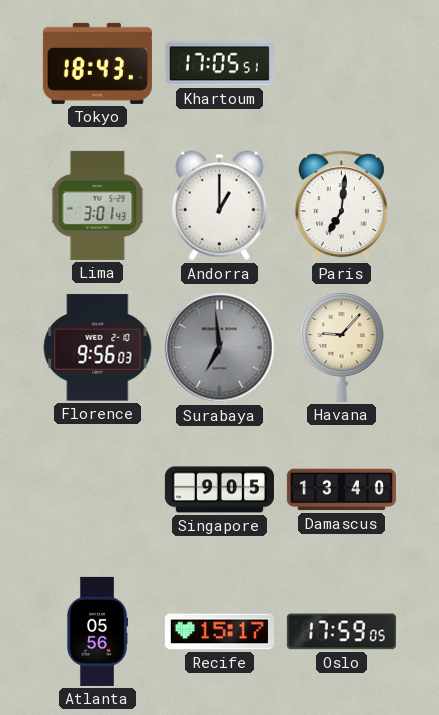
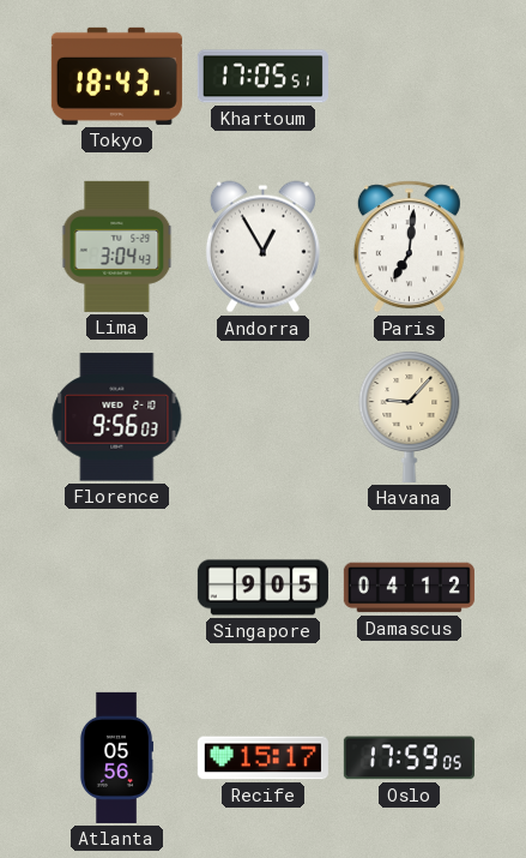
Lima: 3:01 -> 3:04 (117, 246)
Andorra: 1:00 -> 12:55 (262, 247)
Surabaya: 6:59 -> none (220, 348)
Damascus: 13:40 -> 04:12 (409, 588)
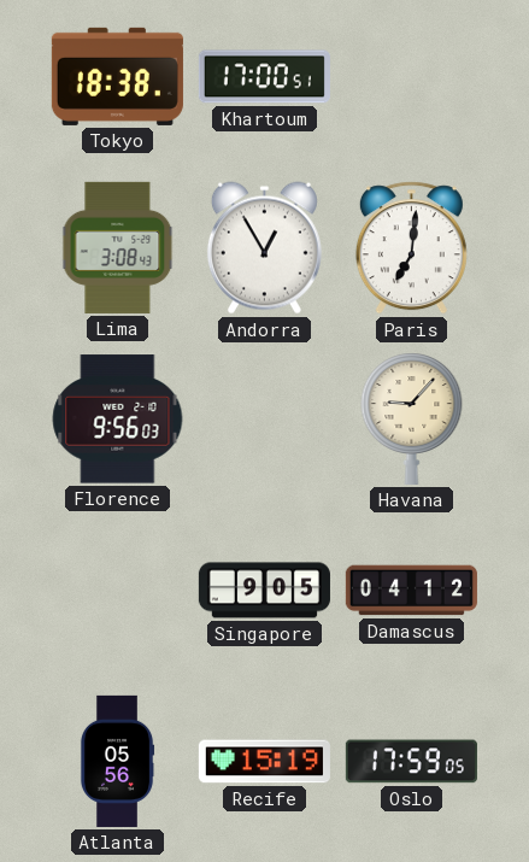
Tokyo: 18:43 -> 18:38 (117, 76)
Khartoum: 17:05 -> 17:00 (264, 77)
Lima: 3:04 -> 3:08 (118, 247)
Recife: 15:17 -> 15:19 (264, 762)
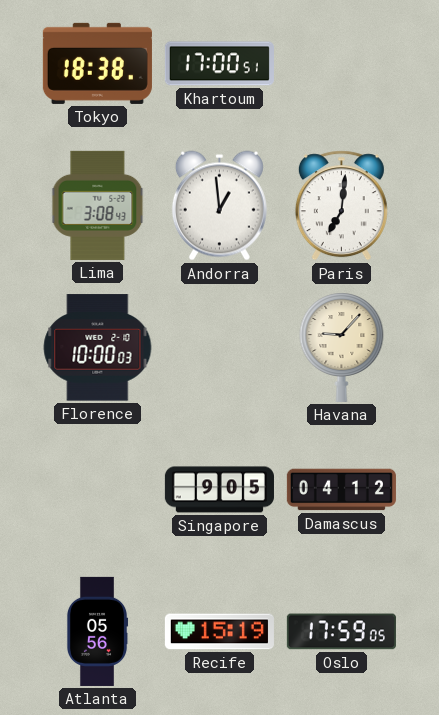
Andorra: 12:55 -> 12:59 (219, 206)
Florence: 9:56 -> 10:00 (98, 348)
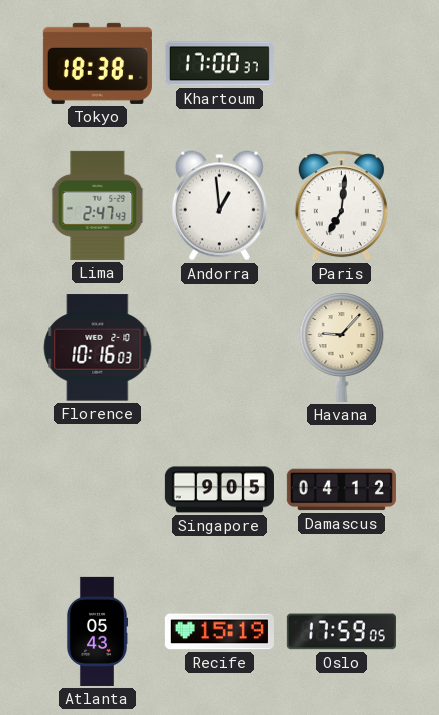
Khartoum: 17:00:51 -> 17:00:37 (219, 64)
Lima: 3:08 -> 2:47 (98, 205)
Florence: 10:00 -> 10:16 (98, 348)
Atlanta: 05:56 -> 05:43 (97, 631)
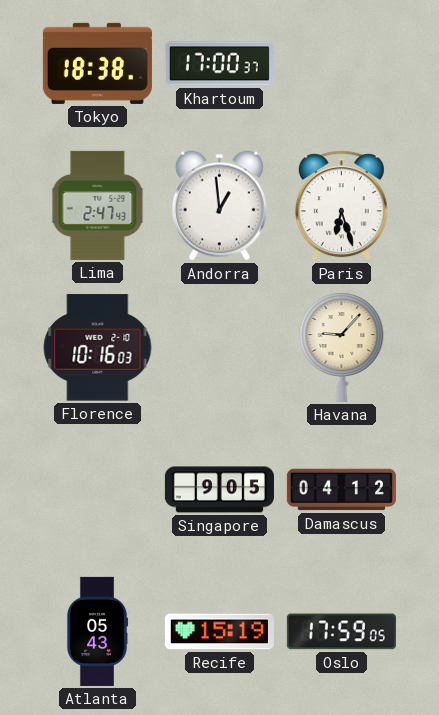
Paris: 7:01 -> 6:27 (341, 206)
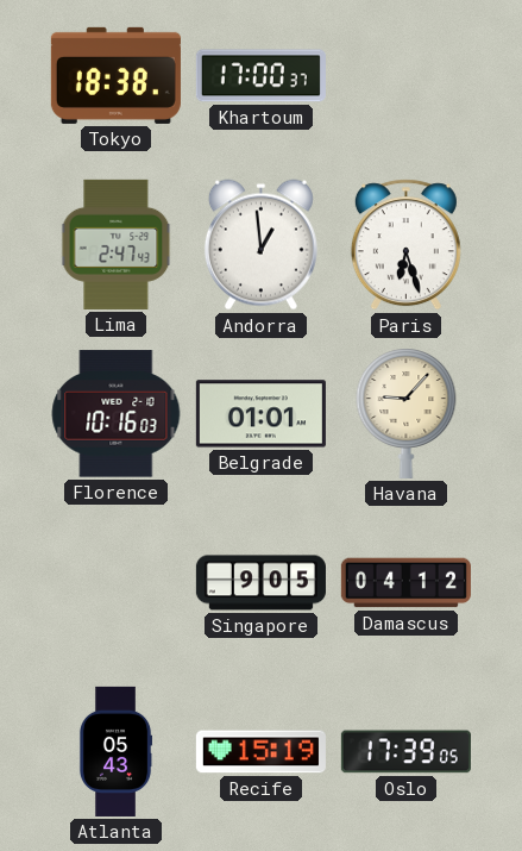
Belgrade: none -> 01:01 (260, 414)
Oslo: 17:59 -> 17:39 (405, 752)
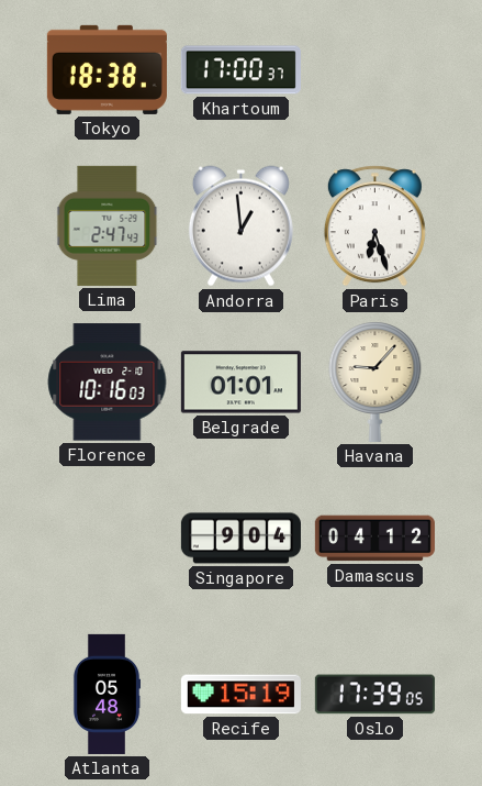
Singapore: 9:05 -> 9:04 (240, 539)
Atlanta: 05:43 -> 05:48 (107, 694)
